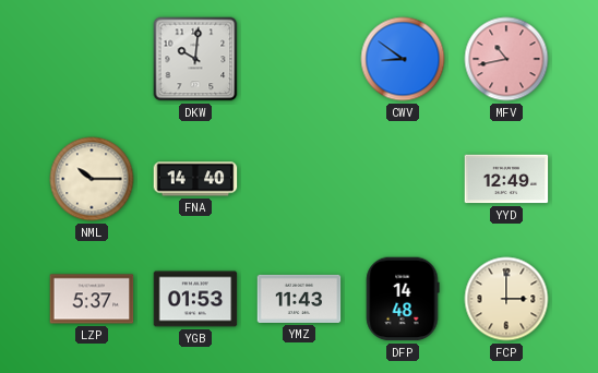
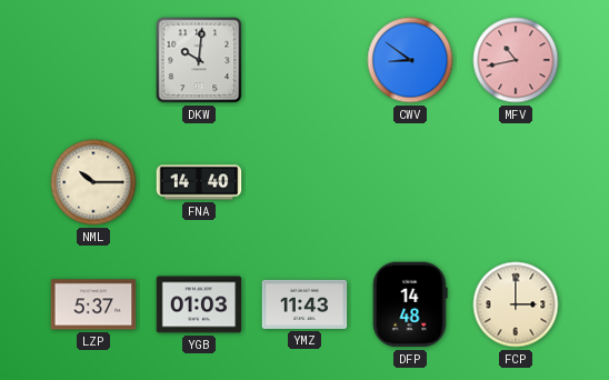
YYD: 12:49 -> none (506, 179)
YGB: 01:53 -> 01:03 (199, 304)
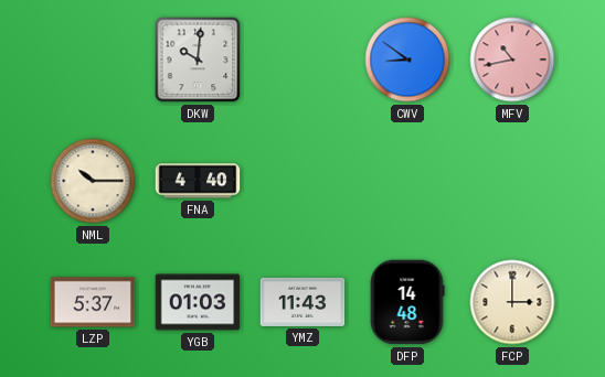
FNA: 14:40 -> 4:40 (198, 181)
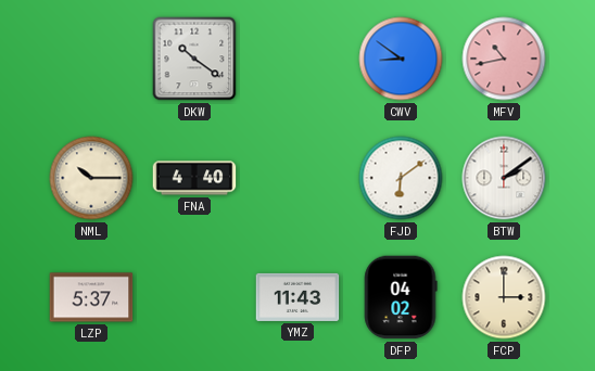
DKW: 10:01 -> 10:21 (194, 59)
FJD: none -> 6:09 (401, 178)
BTW: none -> 2:09 (504, 178)
YGB: 01:03 -> none (198, 302)
DFP: 14:48 -> 04:02 (401, 297)
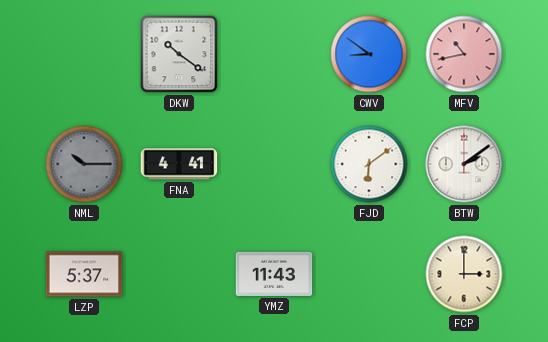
NML dial: cream -> grey (84, 164)
FNA: 4:40 -> 4:41 (179, 164)
DFP: 04:02 -> none (401, 297)
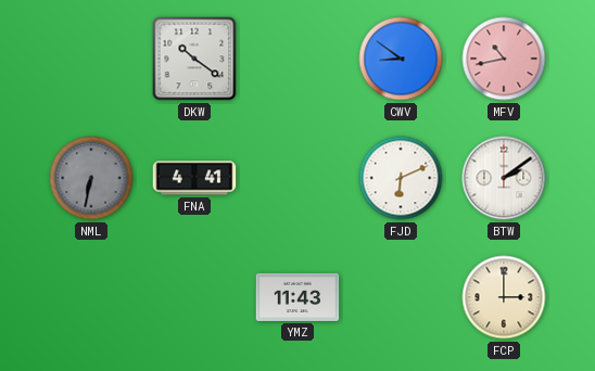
NML: 10:15 -> 6:32 (91, 178)
FJD: 6:09 -> 6:11 (401, 178)
LZP: 5:37 -> none (84, 274)
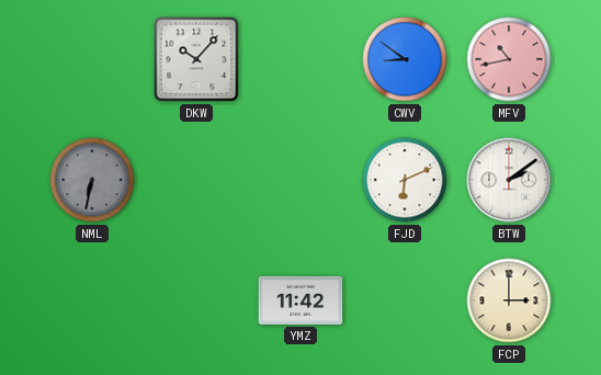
DKW: 10:21 -> 10:07 (196, 59)
FNA: 4:41 -> none (194, 178)
YMZ: 11:43 -> 11:42 (300, 300)
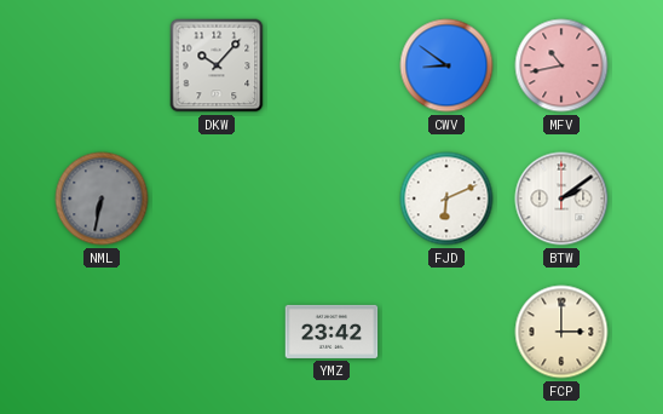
YMZ: 11:42 -> 23:42 (331, 332)
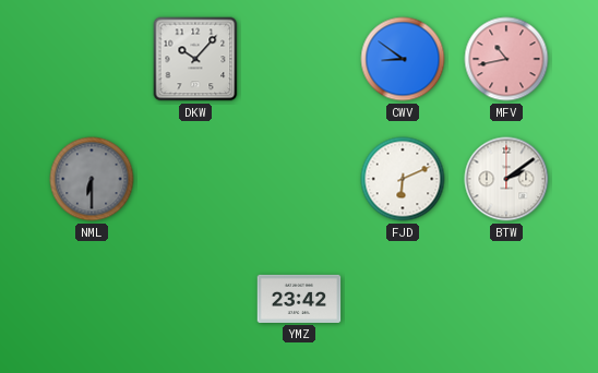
NML: 6:32 -> 6:30 (92, 179)
FCP: 3:00 -> none (561, 332)
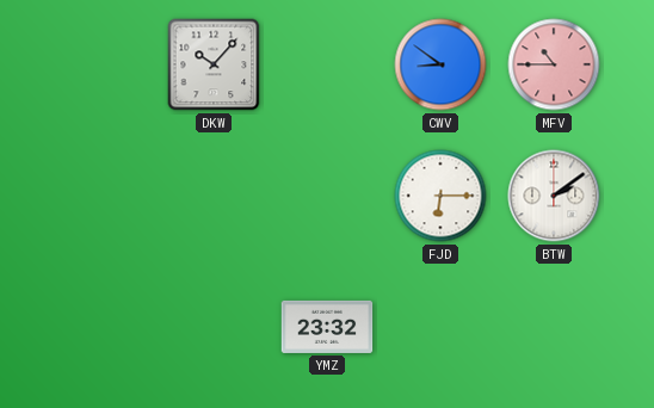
MFV: 10:43 -> 10:45 (554, 64)
NML: 6:30 -> none (92, 179)
FJD: 6:11 -> 6:15 (440, 196)
YMZ: 23:42 -> 23:32 (327, 327)
